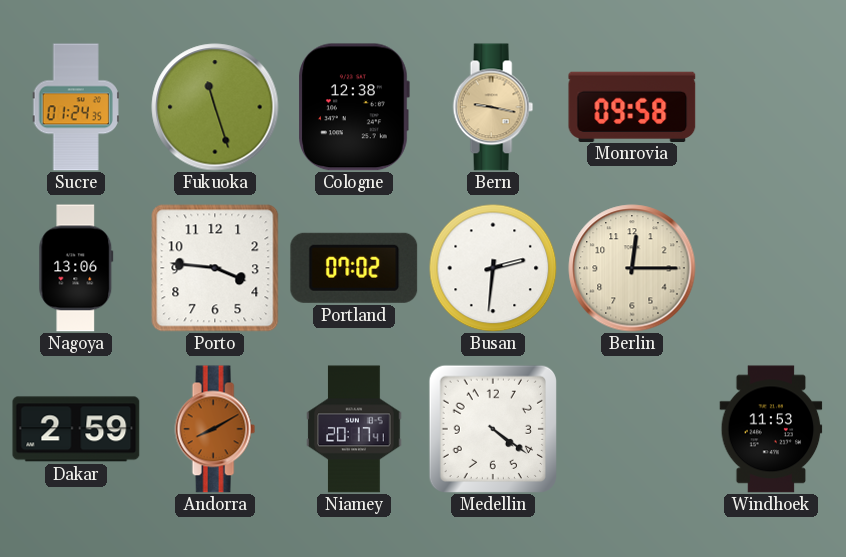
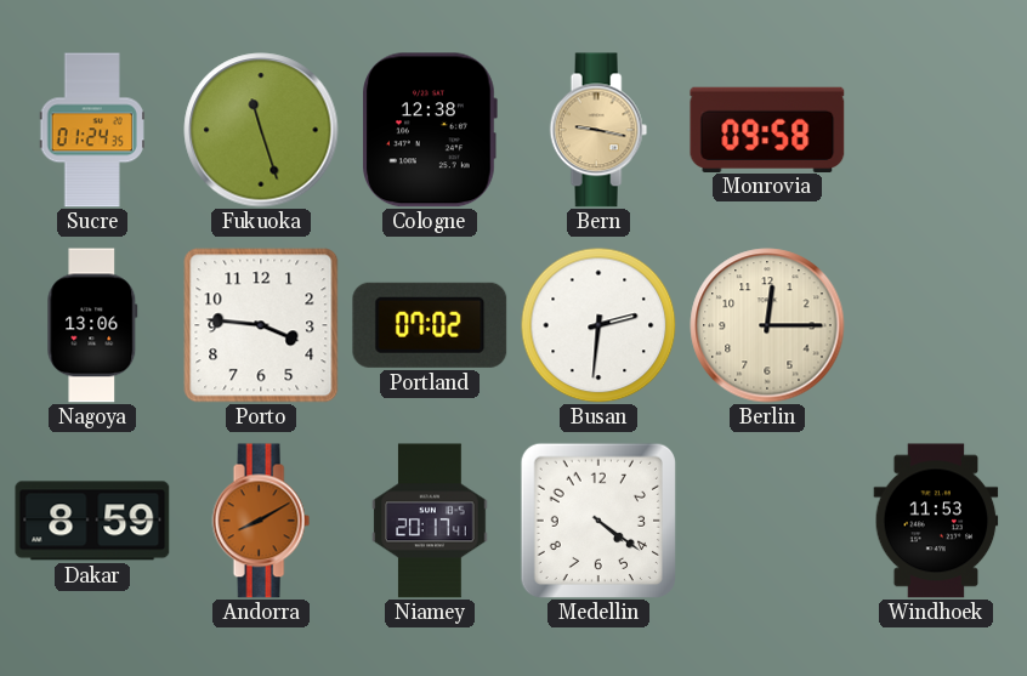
Dakar: 2:59 -> 8:59 (92, 521)
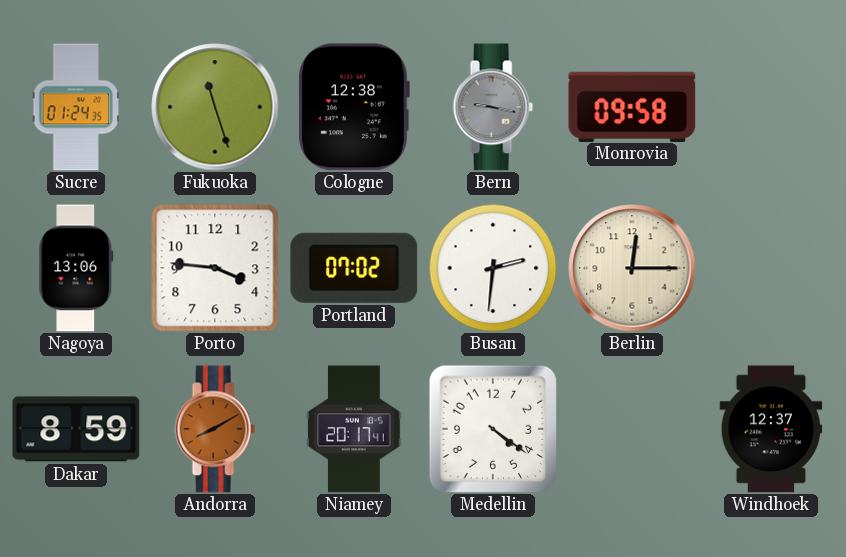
Bern dial: champagne -> grey (493, 107)
Windhoek: 11:53 -> 12:37 (771, 429)
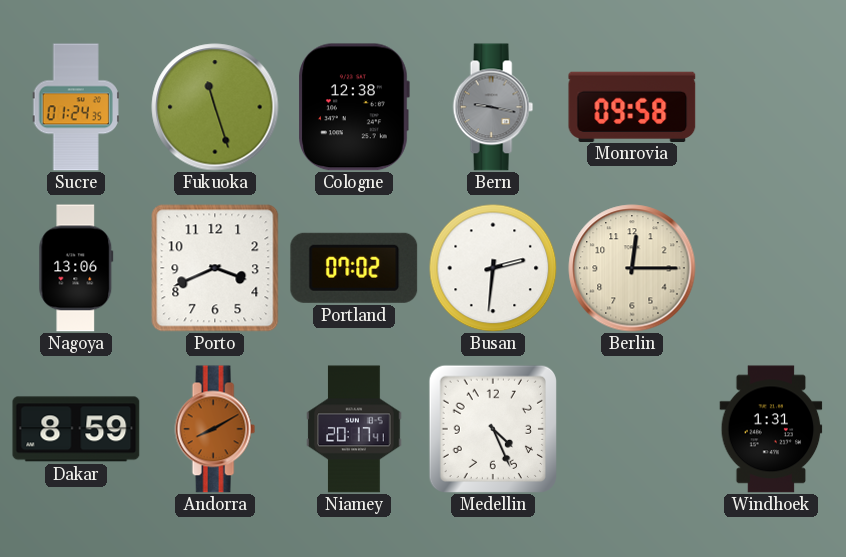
Porto: 3:46 -> 3:41 (215, 268)
Medellin: 4:21 -> 4:26 (492, 428)
Windhoek: 12:37 -> 1:31 (771, 429)
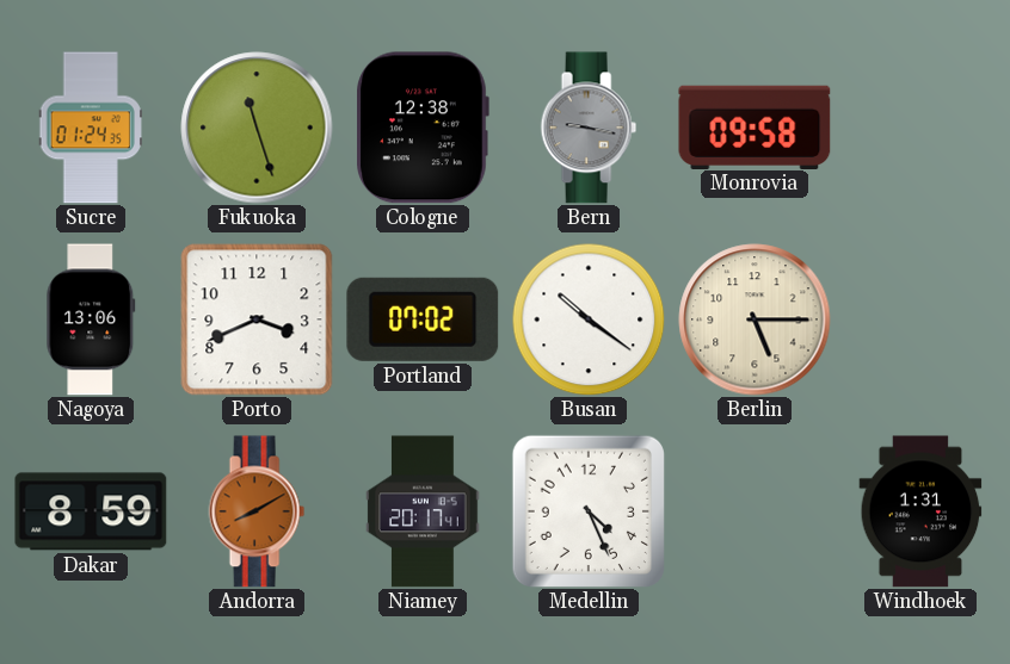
Busan: 2:31 -> 10:21 (589, 319)
Berlin: 12:15 -> 5:15 (755, 319)
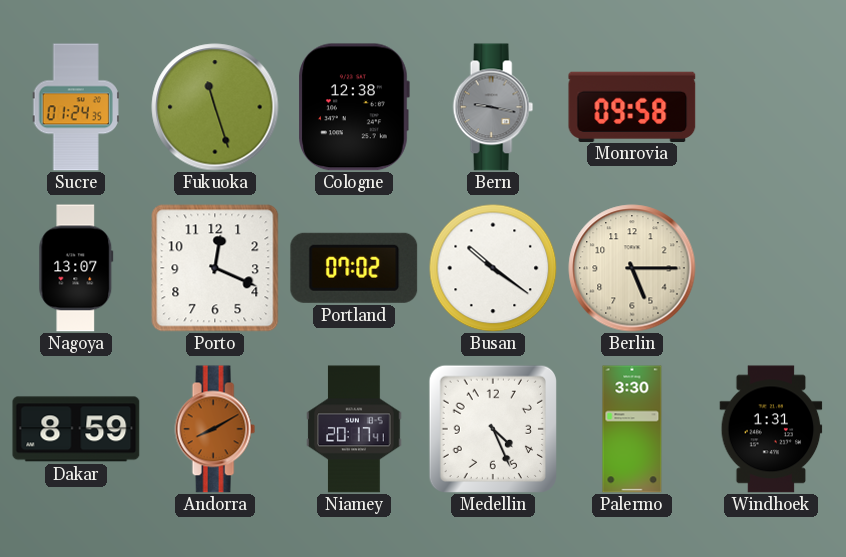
Nagoya: 13:06 -> 13:07 (76, 268)
Porto: 3:41 -> 12:19 (215, 268)
Palermo: none -> 3:30 (632, 429)
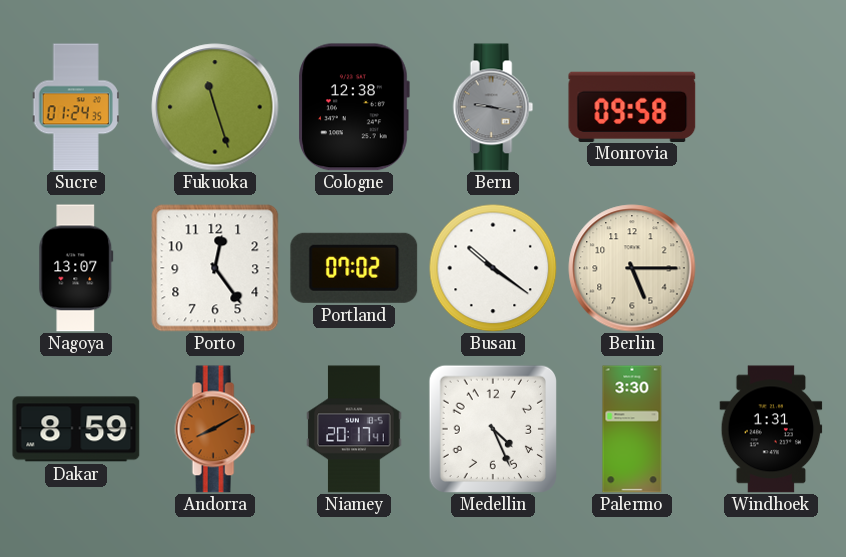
Porto: 12:19 -> 12:24 (215, 268)
